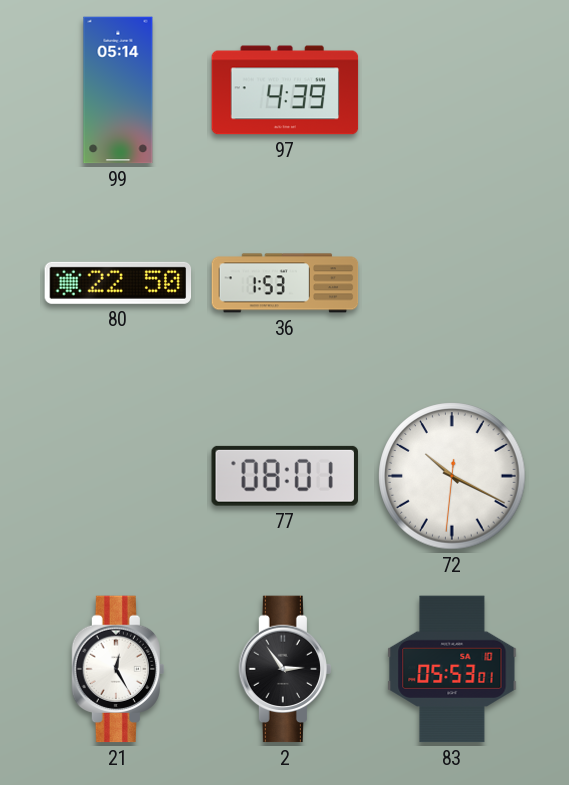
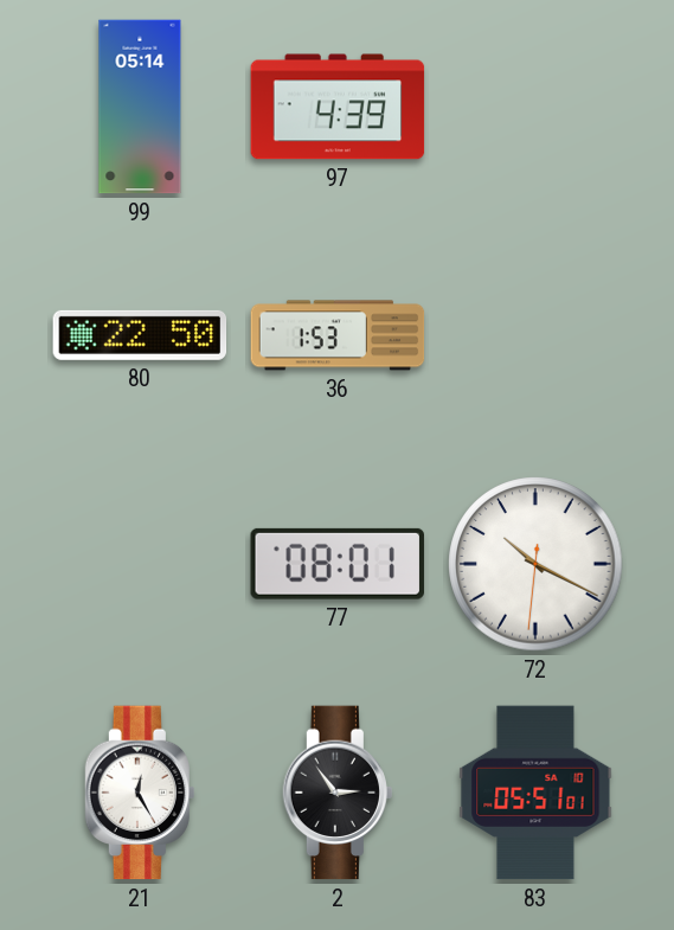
83: 05:53 -> 05:51 (535, 793)
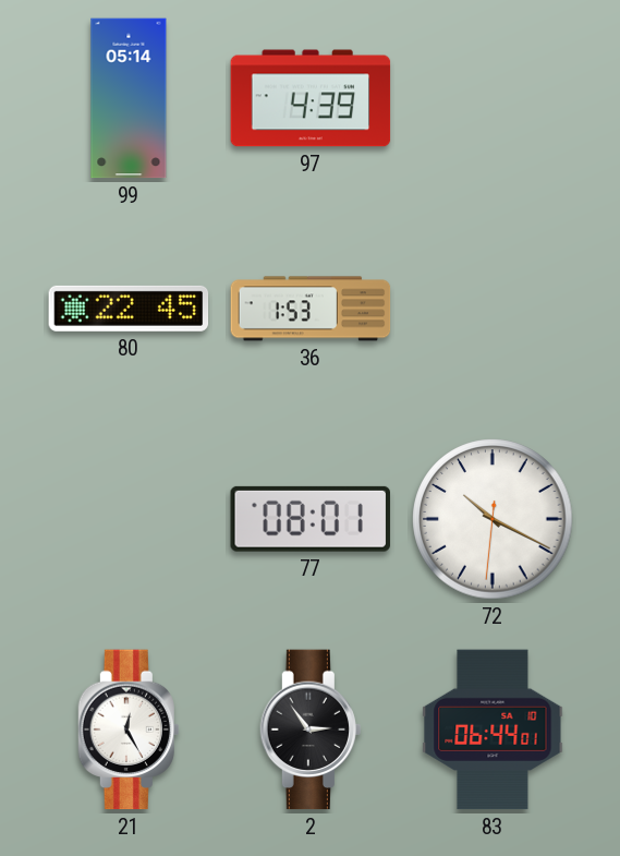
80: 22:50 -> 22:45 (129, 309)
83: 05:51 -> 06:44 (493, 730)
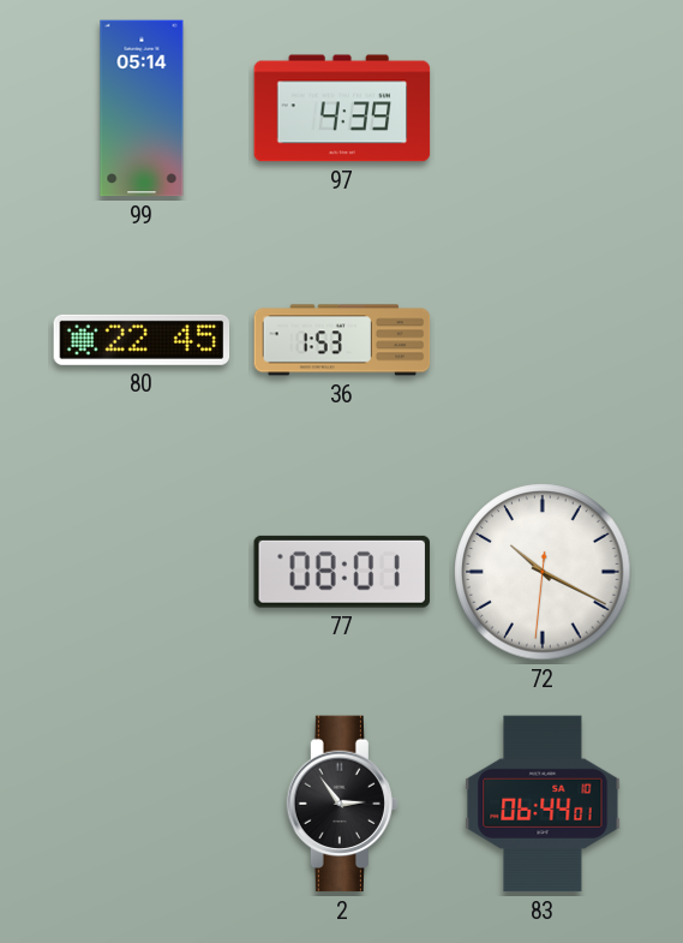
21: 12:25 -> none (127, 730)
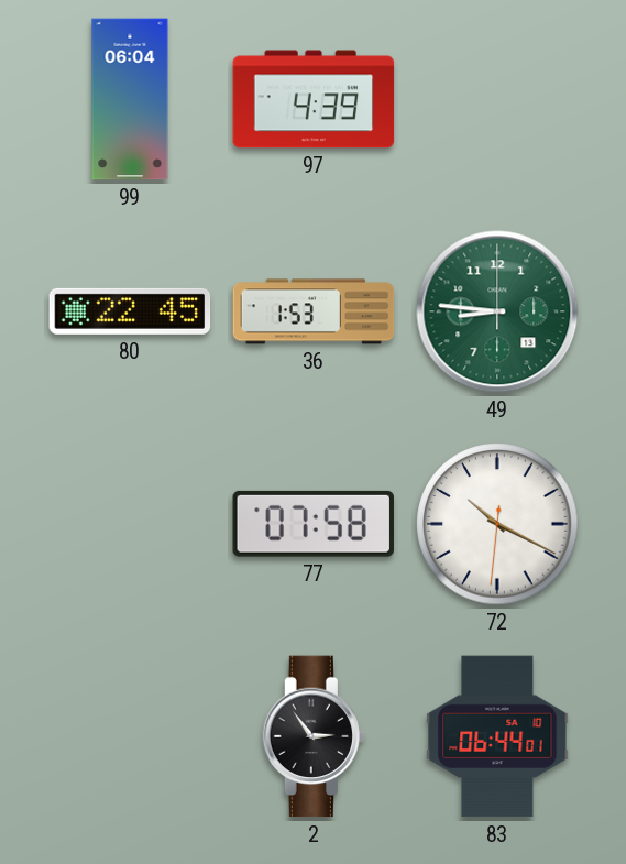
99: 05:14 -> 06:04 (130, 99)
49: none -> 8:46 (497, 311)
77: 08:01 -> 07:58 (314, 524)
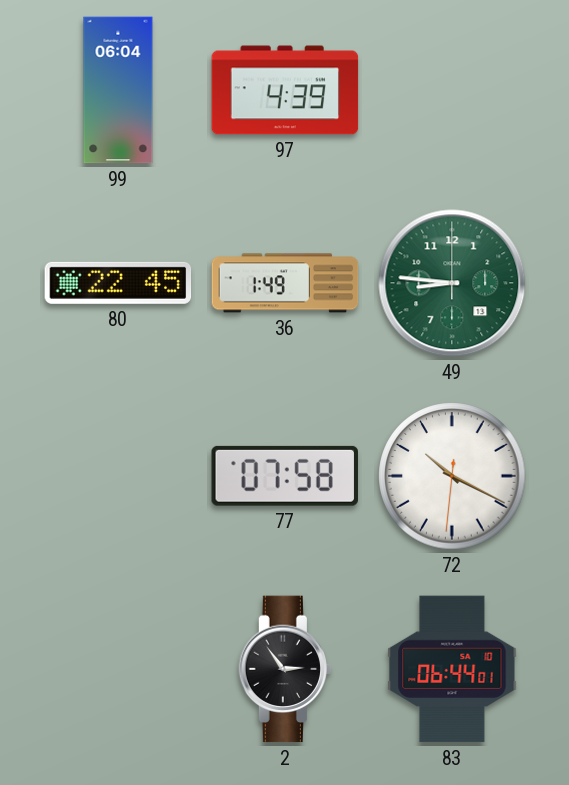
36: 1:53 -> 1:49 (285, 283)
